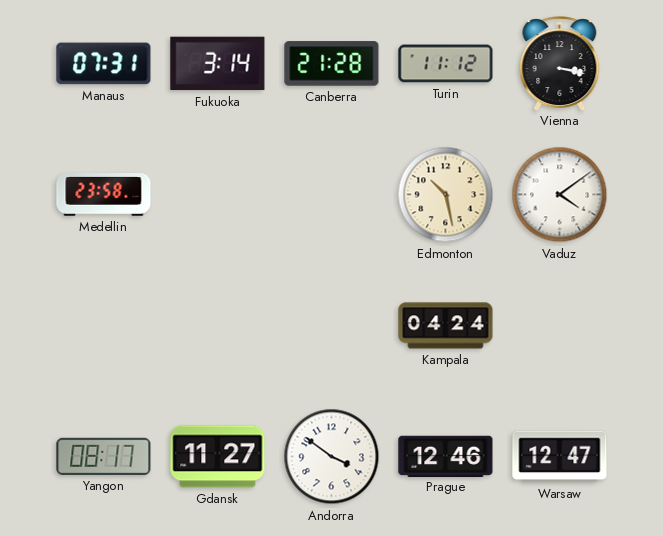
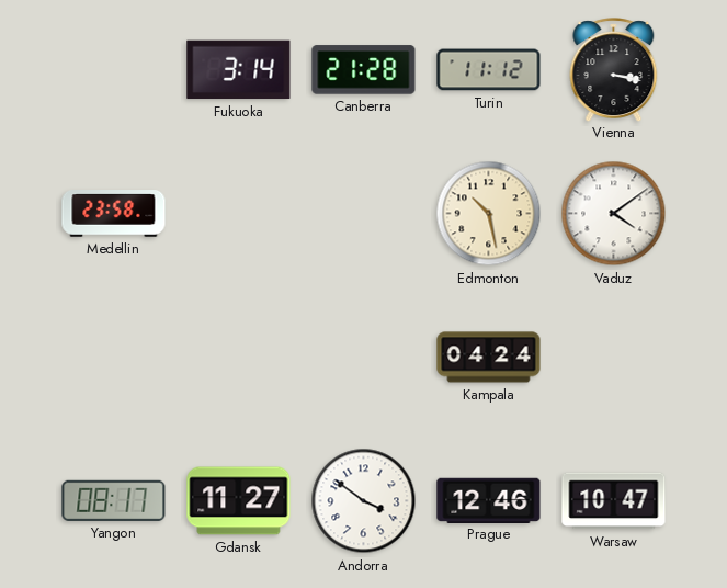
Manaus: 07:31 -> none (104, 64)
Warsaw: 12:47 -> 10:47 (614, 501)
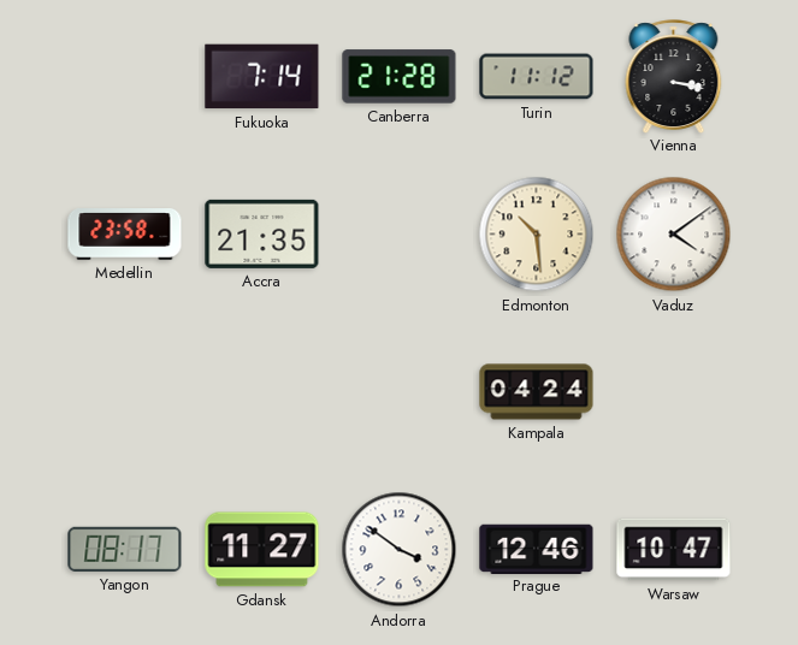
Fukuoka: 3:14 -> 7:14 (262, 77)
Accra: none -> 21:35 (262, 233)
Edmonton: 10:28 -> 10:29 (537, 235)
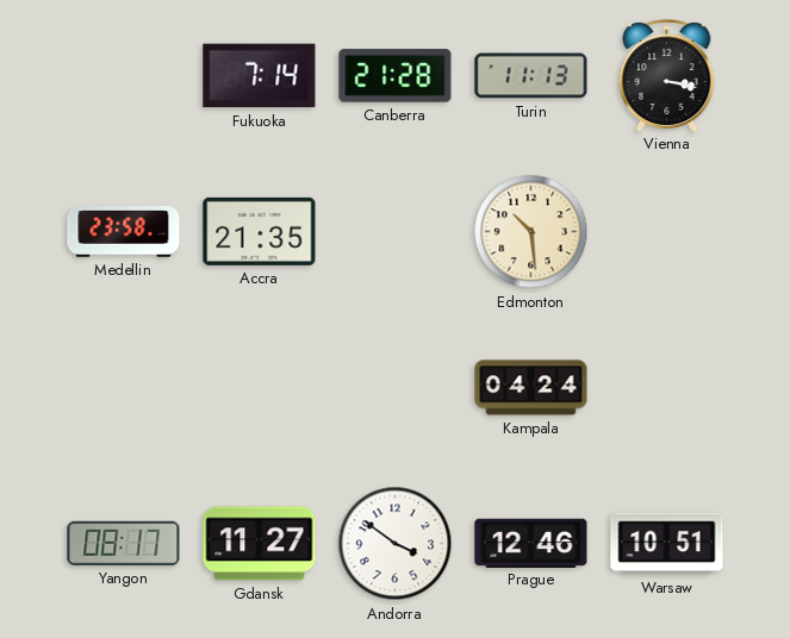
Turin: 11:12 -> 11:13 (531, 76)
Vaduz: 4:09 -> none (674, 235)
Warsaw: 10:47 -> 10:51 (667, 544)
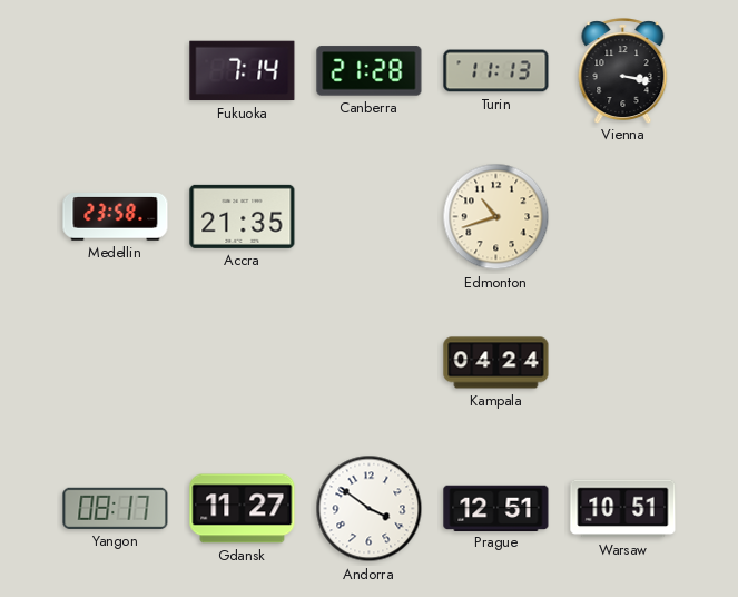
Edmonton: 10:29 -> 10:42 (496, 217)
Prague: 12:46 -> 12:51 (496, 508)
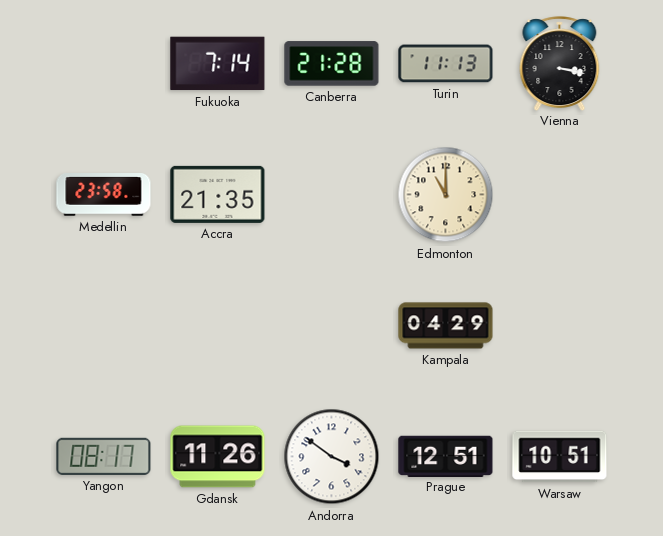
Edmonton: 10:42 -> 11:00 (446, 195)
Kampala: 04:24 -> 04:29 (446, 326)
Gdansk: 11:27 -> 11:26 (218, 457)
